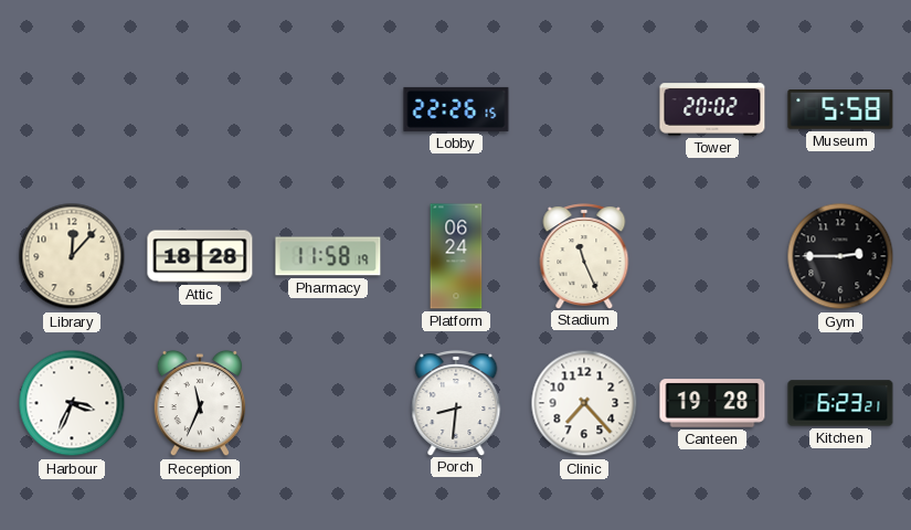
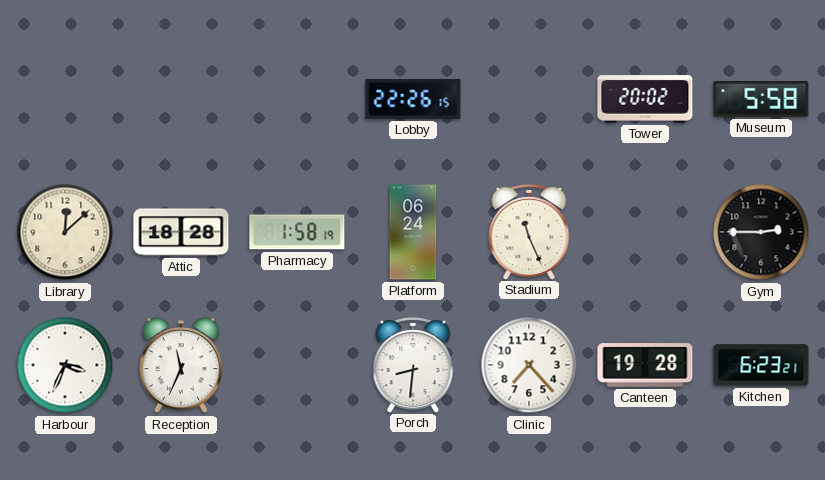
Library: 12:07 -> 12:08 (65, 232)
Pharmacy: 11:58 -> 1:58 (297, 232)
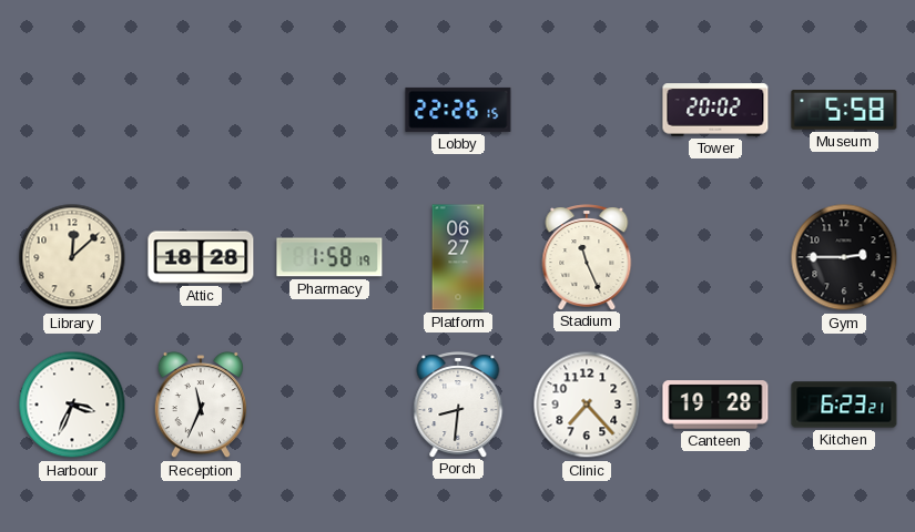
Platform: 06:24 -> 06:27 (458, 257)
